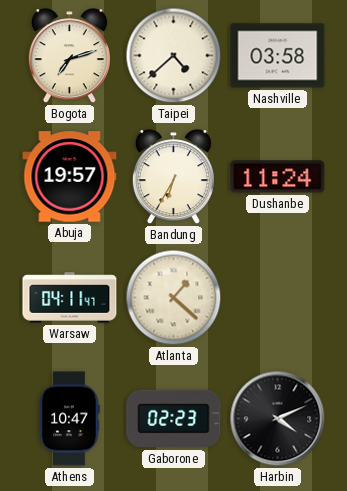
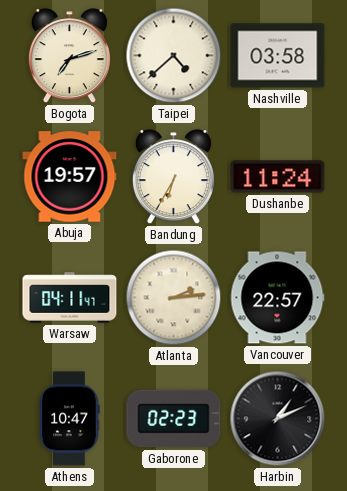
Atlanta: 1:22 -> 2:14 (174, 298)
Vancouver: none -> 22:57 (277, 298)
Harbin: 4:11 -> 1:11 (278, 419)
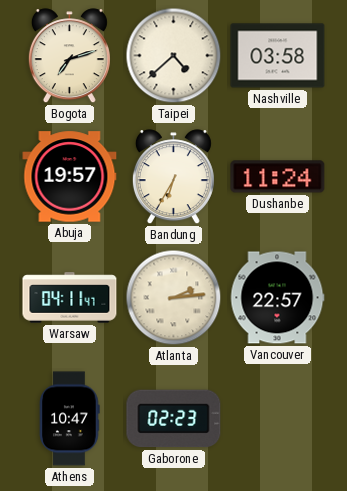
Harbin: 1:11 -> none (278, 419)
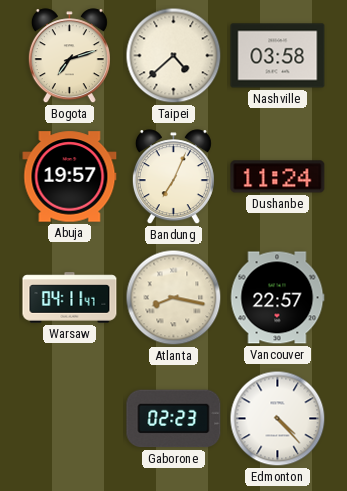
Bandung: 6:35 -> 7:04 (173, 177)
Atlanta: 2:14 -> 8:17 (174, 298)
Athens: 10:47 -> none (70, 419)
Edmonton: none -> 4:23 (278, 419)
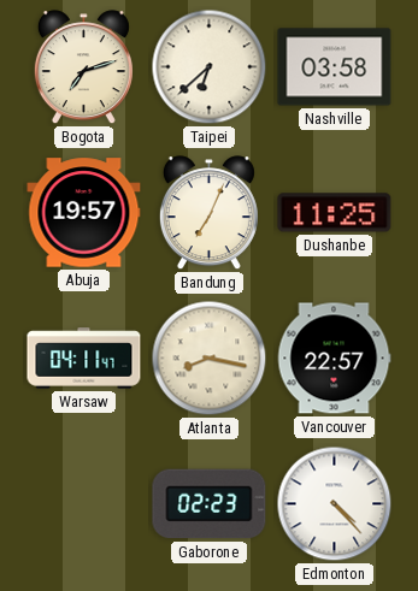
Taipei: 4:38 -> 6:38 (210, 67)
Dushanbe: 11:24 -> 11:25 (335, 213)
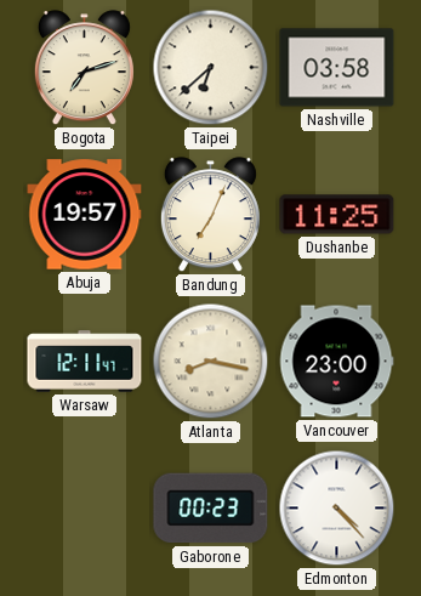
Warsaw: 04:11 -> 12:11 (85, 362)
Vancouver: 22:57 -> 23:00 (336, 362)
Gaborone: 02:23 -> 00:23 (211, 509)
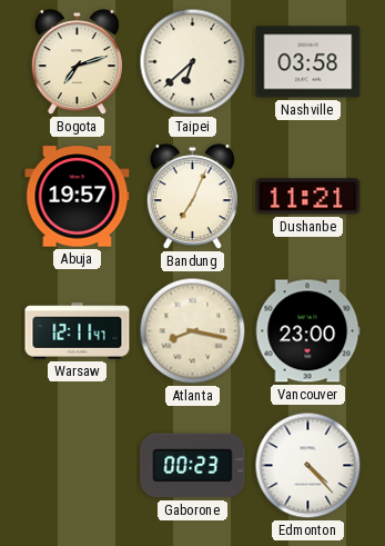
Dushanbe: 11:25 -> 11:21 (308, 197)
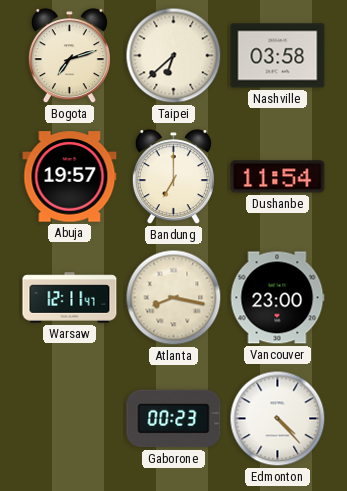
Bandung: 7:04 -> 7:00 (173, 177)
Dushanbe: 11:21 -> 11:54 (278, 177)
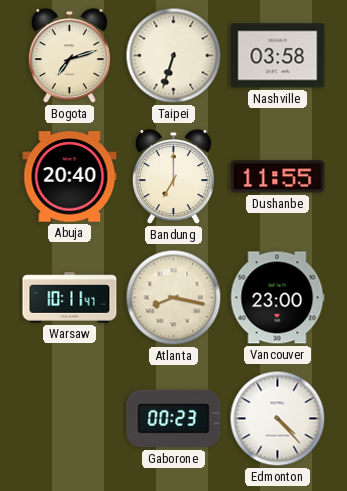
Taipei: 6:38 -> 6:33 (174, 56)
Abuja: 19:57 -> 20:40 (70, 177)
Dushanbe: 11:54 -> 11:55 (278, 177)
Warsaw: 12:11 -> 10:11 (70, 298)
